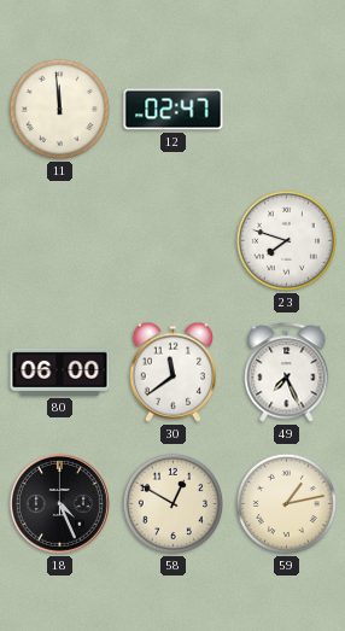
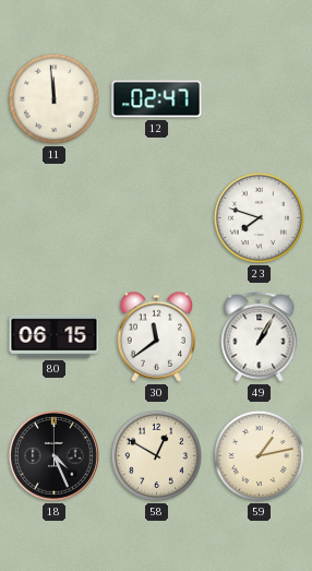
80: 06:00 -> 06:15 (55, 336)
49: 7:26 -> 1:05 (260, 337)
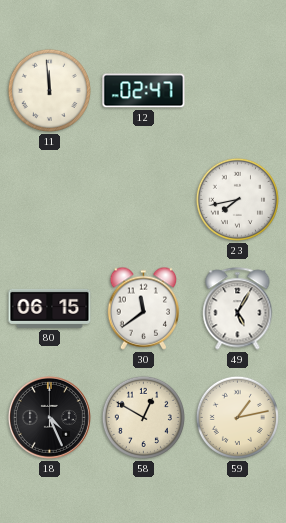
23: 7:48 -> 7:43 (237, 199)
49: 1:05 -> 5:05 (238, 309)
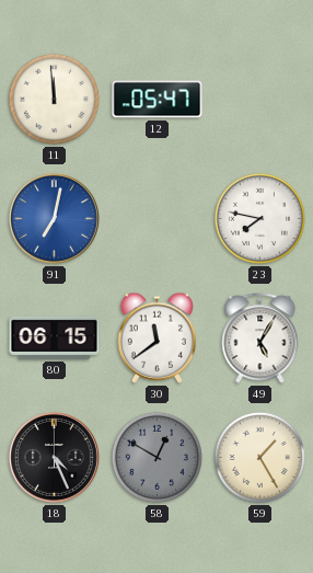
12: 02:47 -> 05:47 (158, 100)
91: none -> 7:02 (54, 218)
23: 7:43 -> 7:47 (259, 218)
58 dial: cream -> grey (156, 457)
59: 1:13 -> 1:25 (259, 457)
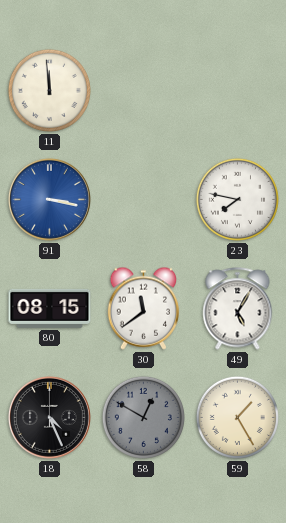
12: 05:47 -> none (158, 100)
91: 7:02 -> 3:17 (49, 199)
80: 06:15 -> 08:15 (50, 308)
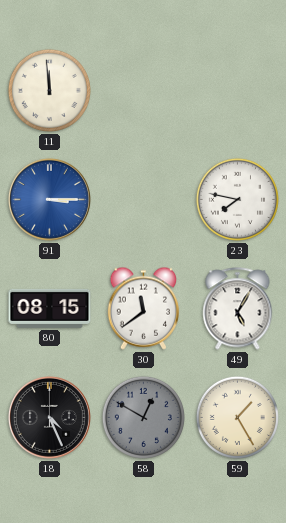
91: 3:17 -> 3:15 (49, 199)
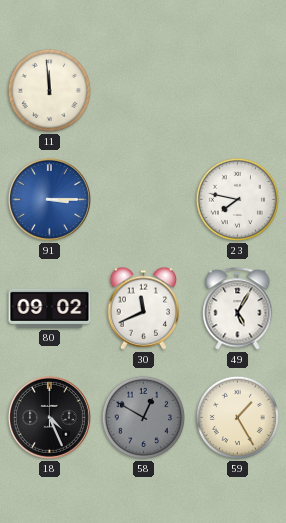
80: 08:15 -> 09:02 (50, 308)
30: 11:39 -> 11:41 (143, 308)
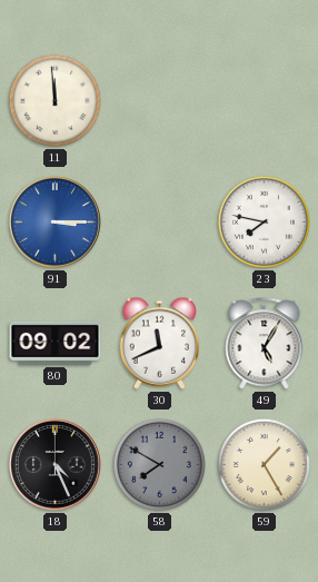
58: 12:50 -> 7:50 (159, 464)
